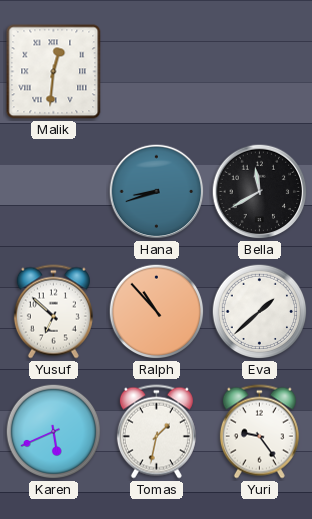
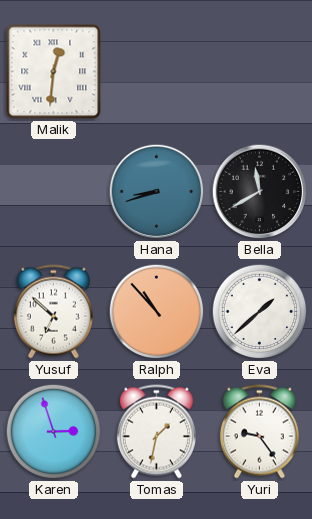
Karen: 5:41 -> 2:57 (54, 432)
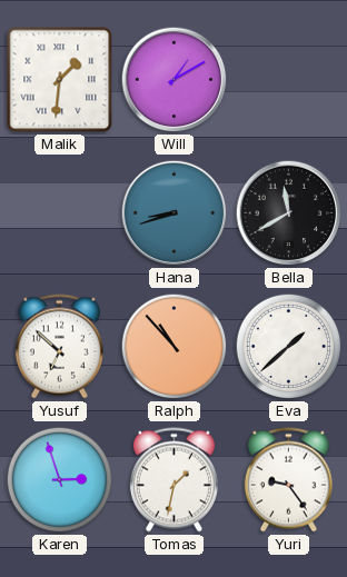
Malik: 12:31 -> 1:31 (60, 80)
Will: none -> 1:10 (175, 80)
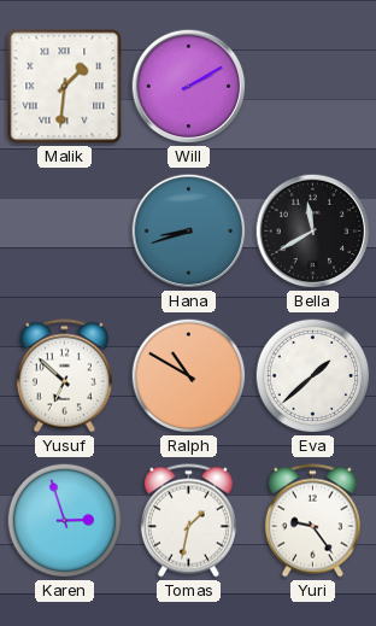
Will: 1:10 -> 2:10 (189, 87)
Ralph: 10:53 -> 10:50 (189, 376)
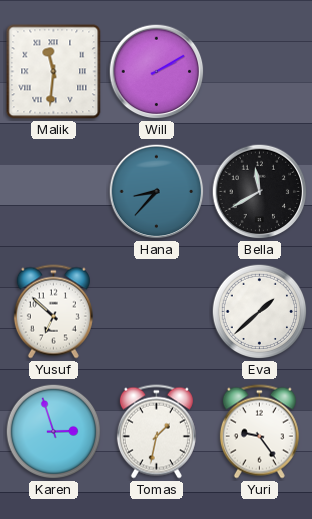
Malik: 1:31 -> 11:31 (54, 72)
Hana: 8:42 -> 8:37 (157, 192)
Ralph: 10:50 -> none (189, 376)
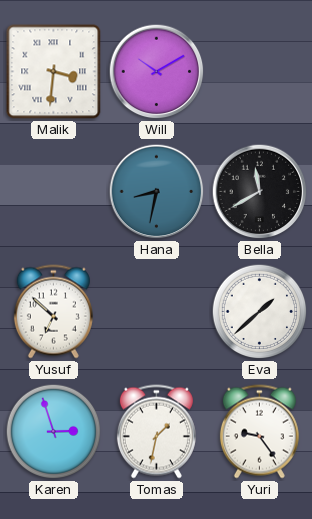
Malik: 11:31 -> 3:31 (54, 72)
Will: 2:10 -> 10:10 (157, 72)
Hana: 8:37 -> 8:32 (157, 192)
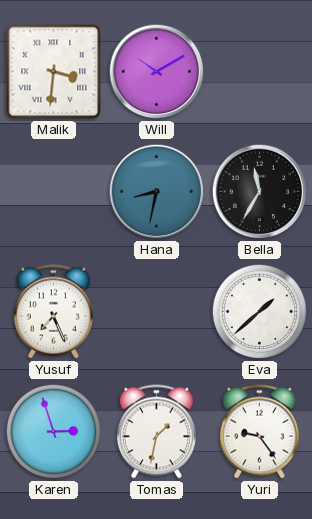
Bella: 11:40 -> 11:35 (260, 192)
Yusuf: 6:52 -> 7:26 (53, 312)
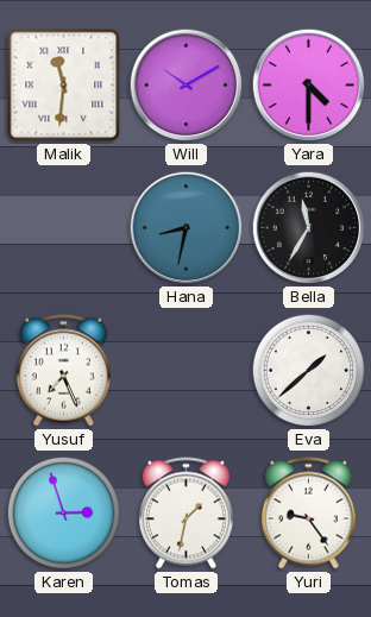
Malik: 3:31 -> 11:31 (64, 86)
Yara: none -> 4:30 (309, 86)
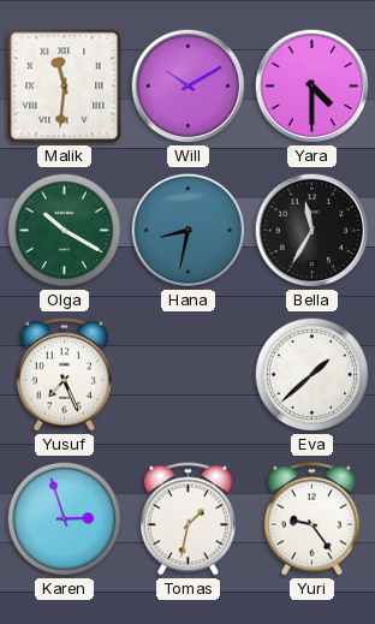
Olga: none -> 10:20 (65, 231)
